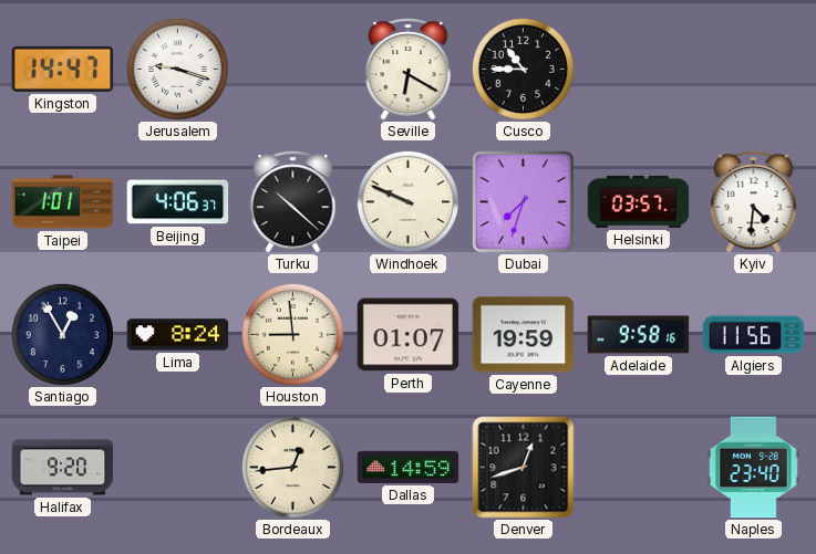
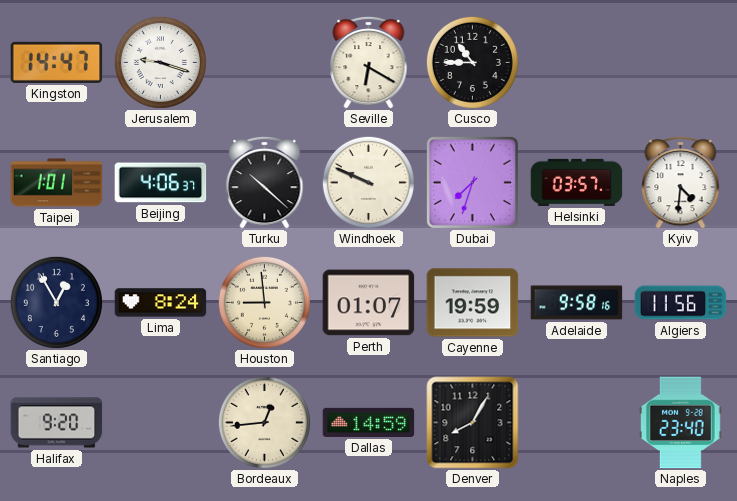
Denver: 12:42 -> 8:05 (473, 423)
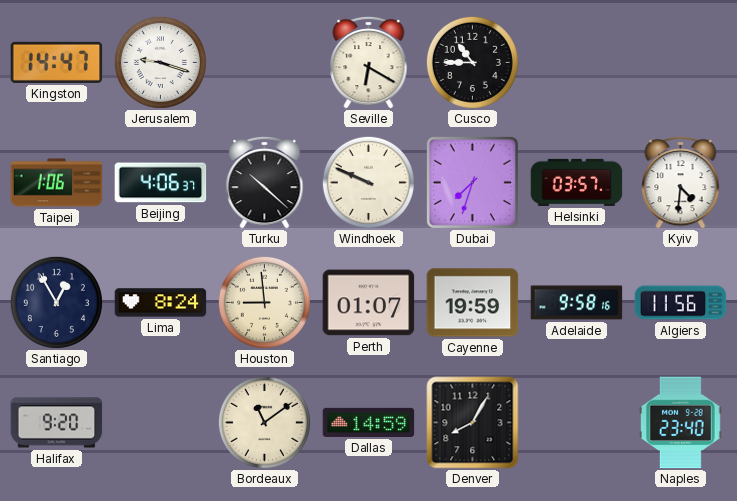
Taipei: 1:01 -> 1:06 (57, 183)
Bordeaux: 12:44 -> 11:09 (264, 422)
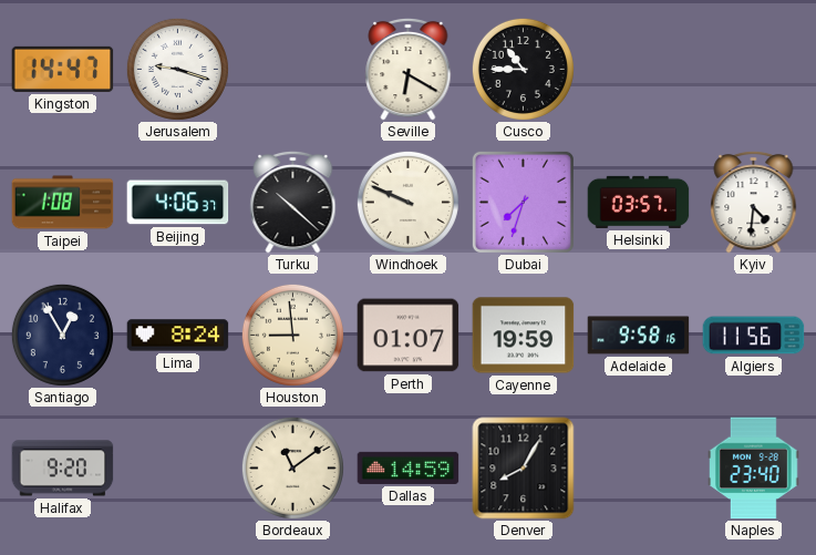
Taipei: 1:06 -> 1:08 (63, 203)
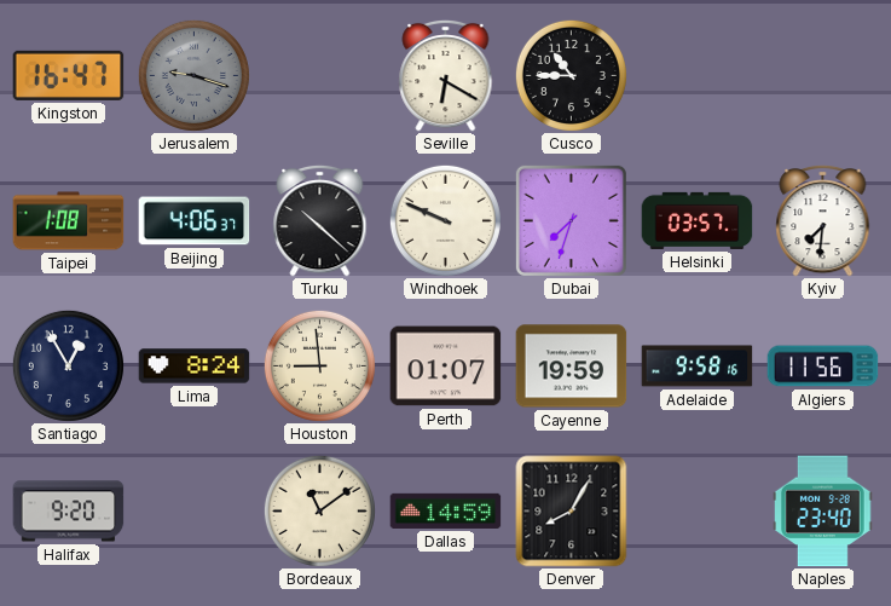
Kingston: 14:47 -> 16:47 (69, 75)
Jerusalem dial: white -> grey (193, 75)
Kyiv: 4:31 -> 7:31 (823, 220)
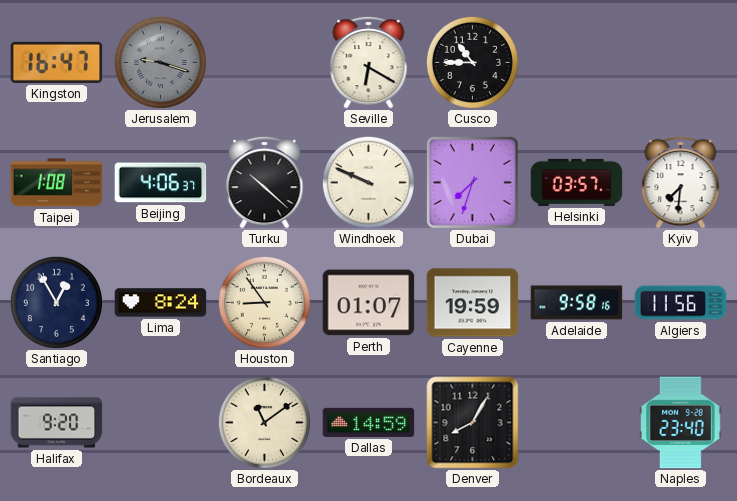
Houston: 8:59 -> 8:54 (264, 302)
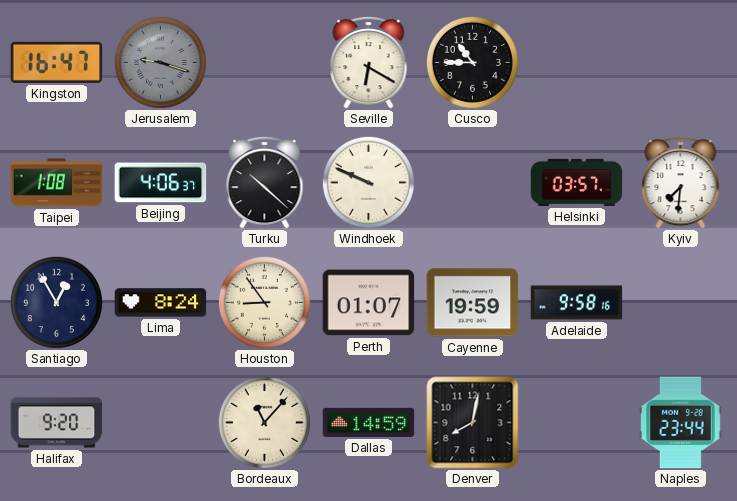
Dubai: 7:33 -> none (472, 182)
Algiers: 11:56 -> none (681, 303)
Bordeaux: 11:09 -> 11:07 (264, 422)
Denver: 8:05 -> 8:02 (473, 423)
Naples: 23:40 -> 23:44 (681, 423)
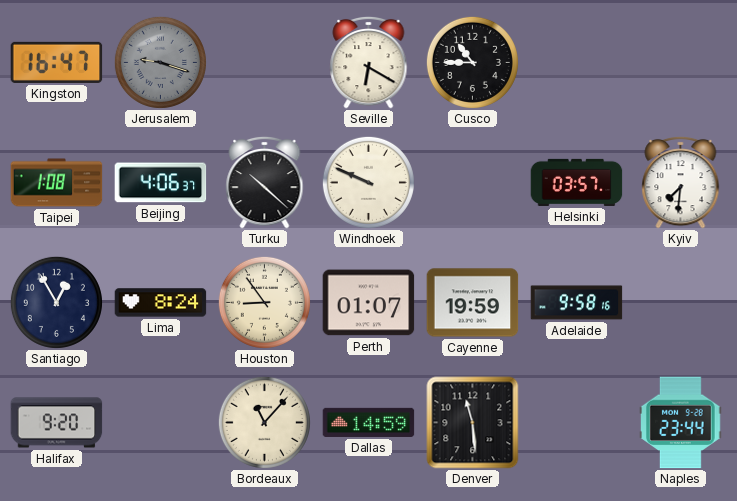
Denver: 8:02 -> 11:29 (473, 423)
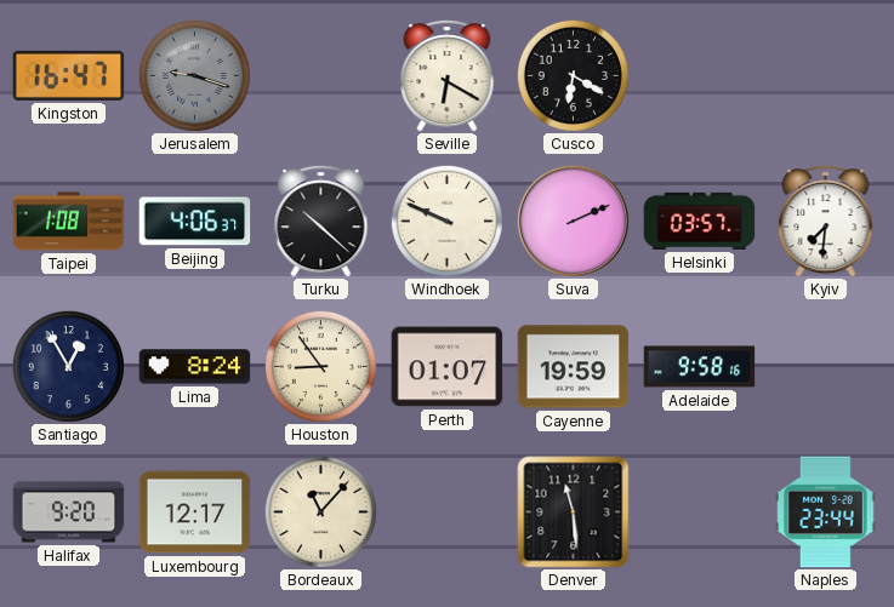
Cusco: 10:45 -> 6:20 (573, 75)
Suva: none -> 2:11 (573, 221)
Luxembourg: none -> 12:17 (195, 512)
Dallas: 14:59 -> none (369, 422)
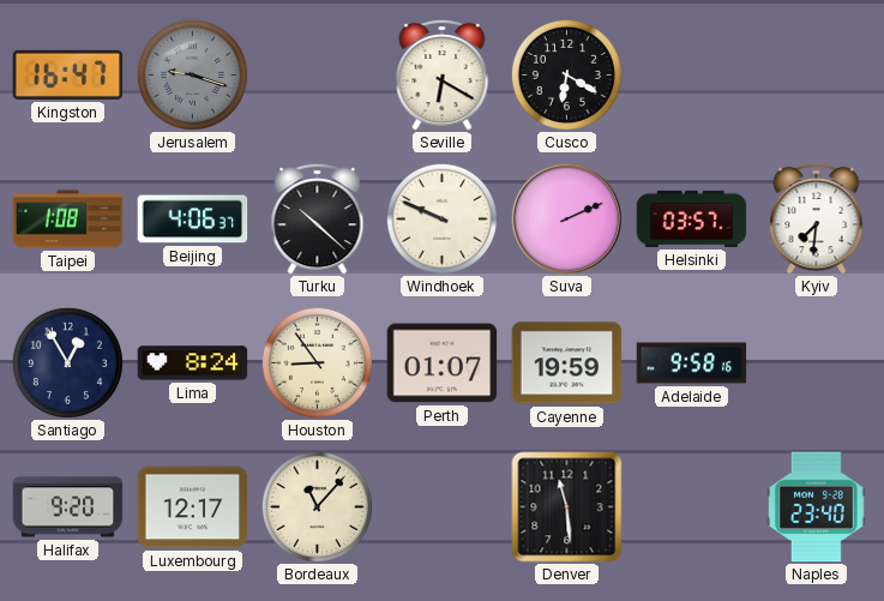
Naples: 23:44 -> 23:40 (817, 507)
